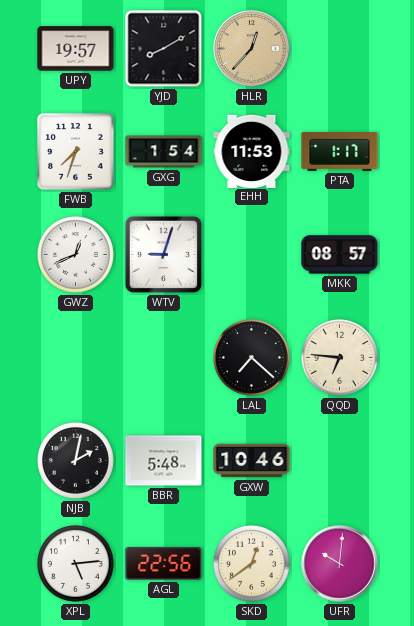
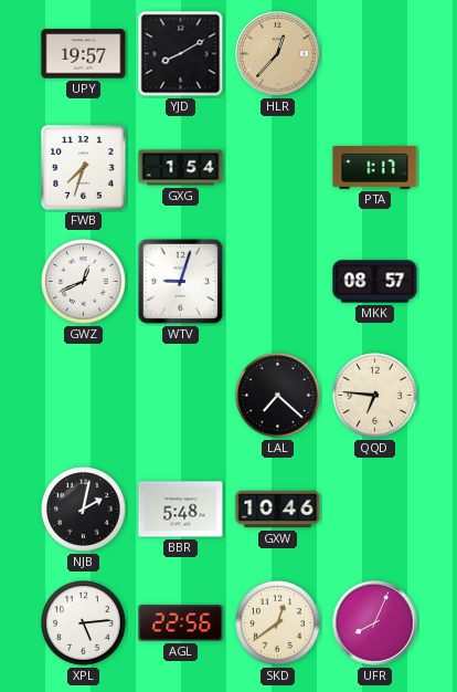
EHH: 11:53 -> none (252, 151)
UFR: 10:01 -> 8:04 (375, 623)
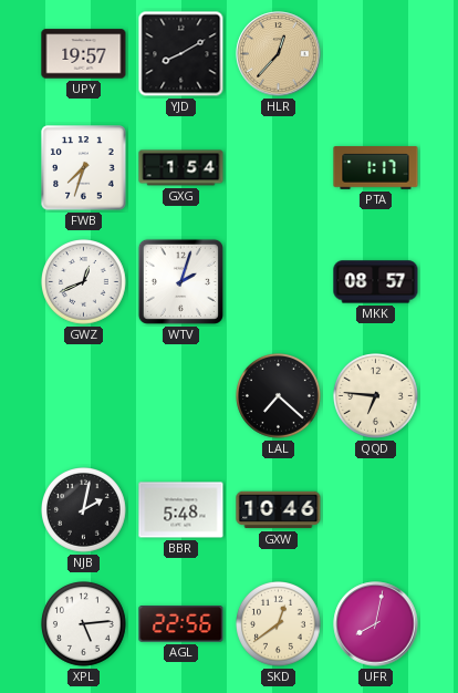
WTV: 9:03 -> 2:03 (180, 281)
UFR: 8:04 -> 8:02 (376, 624)
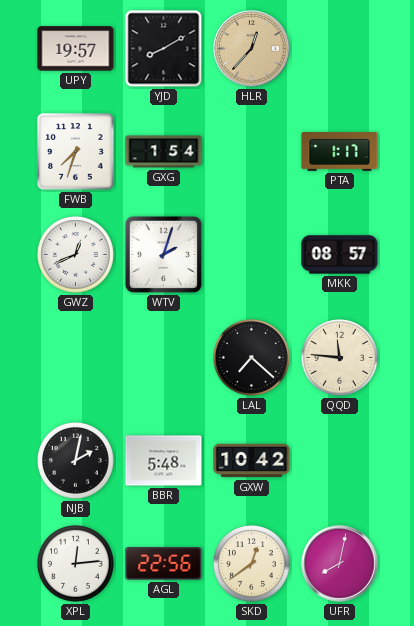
QQD: 6:46 -> 11:46 (340, 358)
GXW: 10:46 -> 10:42 (252, 461)
XPL: 5:14 -> 12:14 (76, 564)
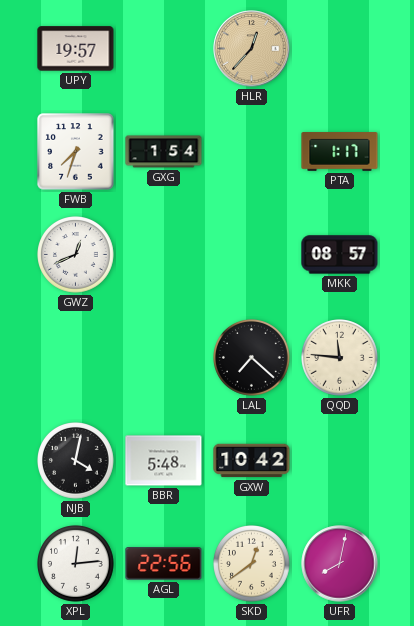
YJD: 8:10 -> none (164, 49)
WTV: 2:03 -> none (163, 254)
NJB: 2:02 -> 4:02 (76, 461)
